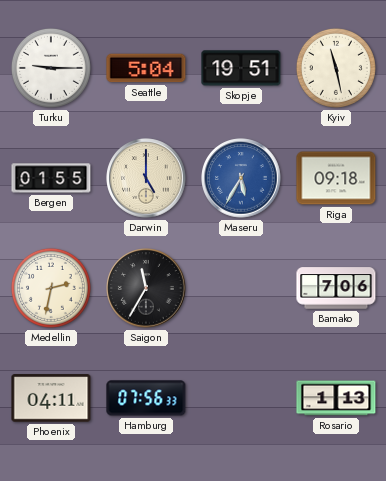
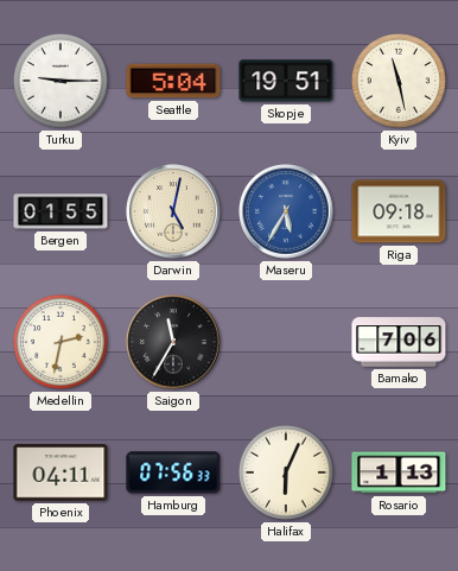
Darwin: 5:00 -> 5:02 (173, 211)
Halifax: none -> 6:04 (286, 472)
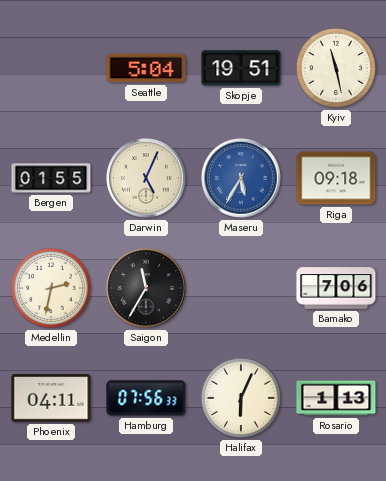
Turku: 9:15 -> none (61, 81)
Darwin: 5:02 -> 5:04 (146, 178)
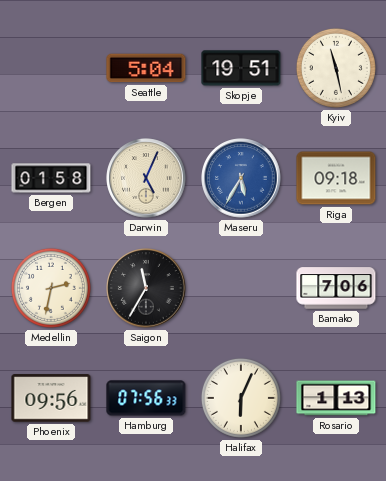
Bergen: 01:55 -> 01:58 (51, 178)
Phoenix: 04:11 -> 09:56 (51, 398)
